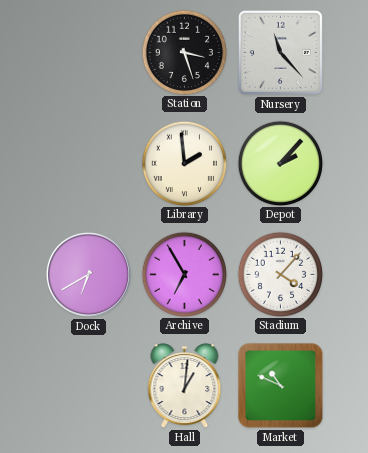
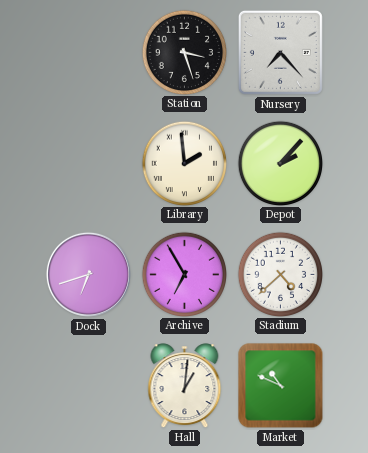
Nursery: 11:23 -> 7:23 (280, 52)
Dock: 6:40 -> 6:42 (88, 274)
Stadium: 4:07 -> 4:38 (280, 274)
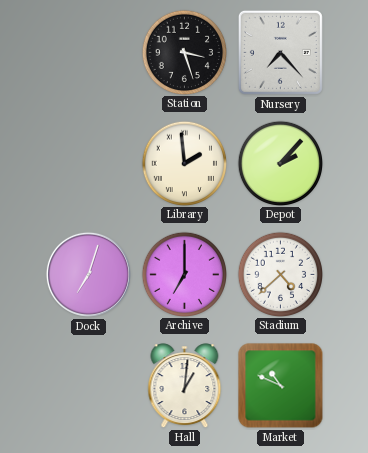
Dock: 6:42 -> 7:03 (88, 274)
Archive: 6:55 -> 7:00 (184, 274)
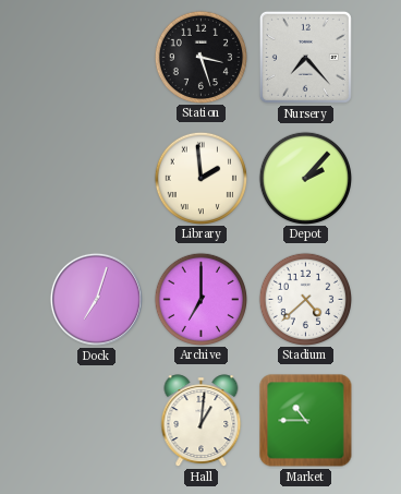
Market: 10:49 -> 10:45 (306, 421)
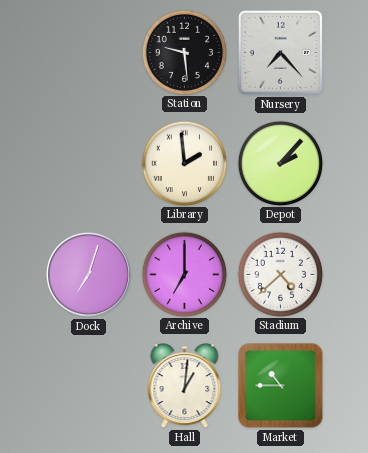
Station: 3:27 -> 9:29 (184, 52)
